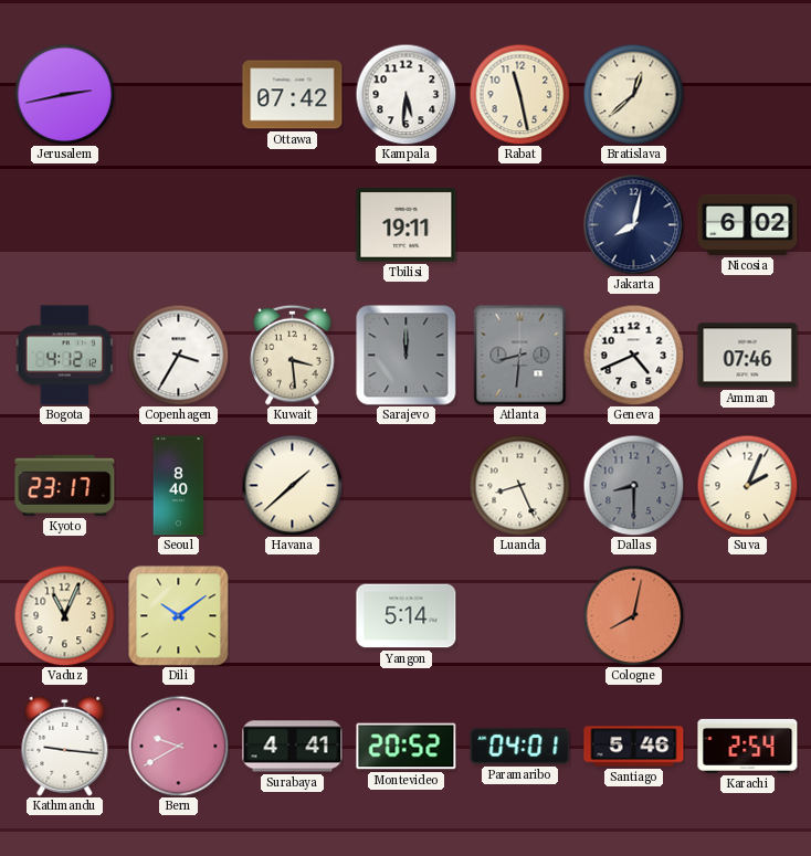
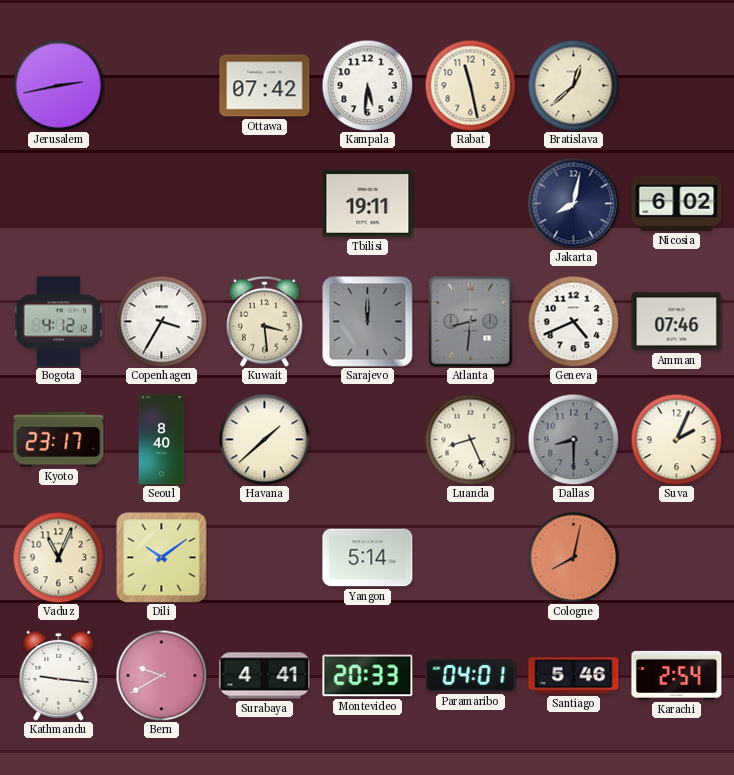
Montevideo: 20:52 -> 20:33 (368, 676)
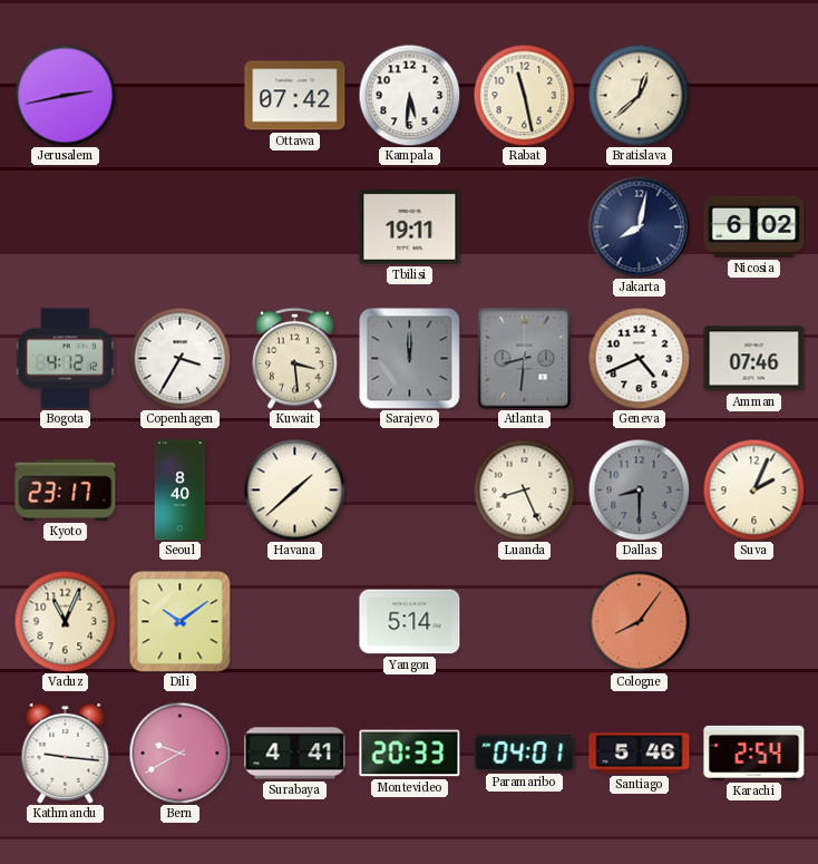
Cologne: 8:02 -> 8:06 (639, 621)
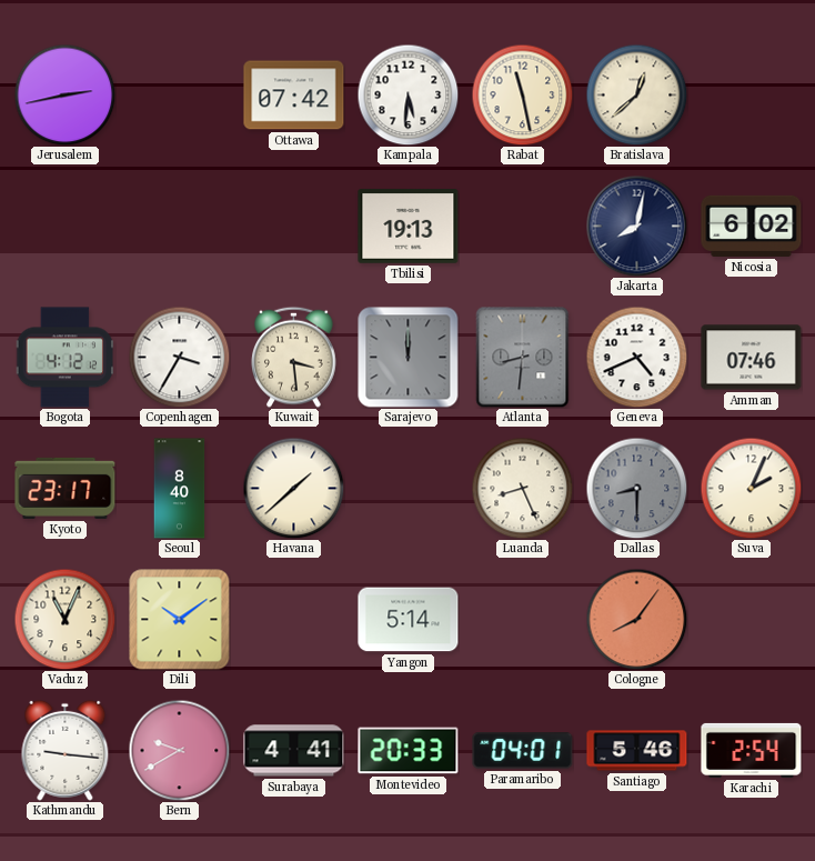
Tbilisi: 19:11 -> 19:13 (409, 227)
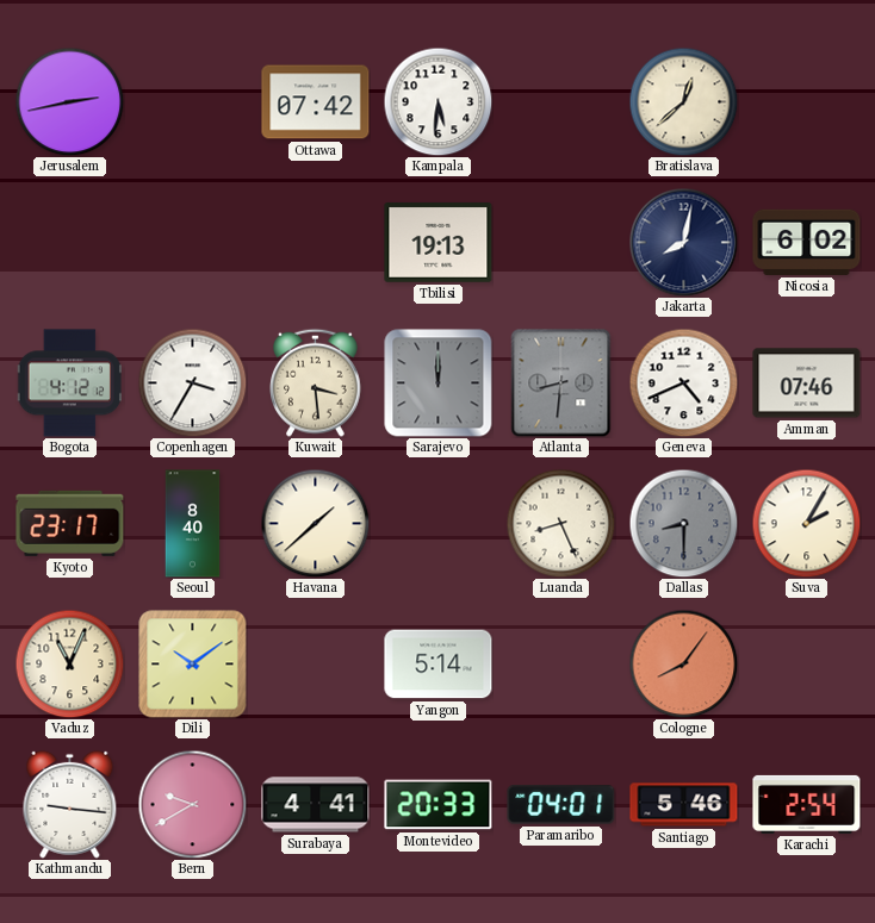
Rabat: 11:28 -> none (522, 94)
Suva: 2:04 -> 2:05 (806, 523)
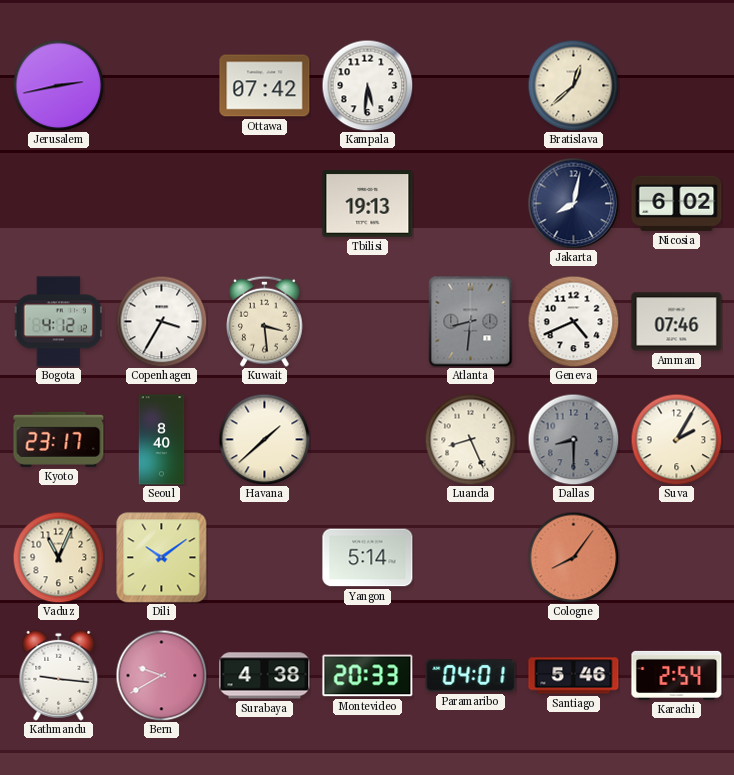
Sarajevo: 12:00 -> none (439, 383)
Surabaya: 4:41 -> 4:38 (265, 676)
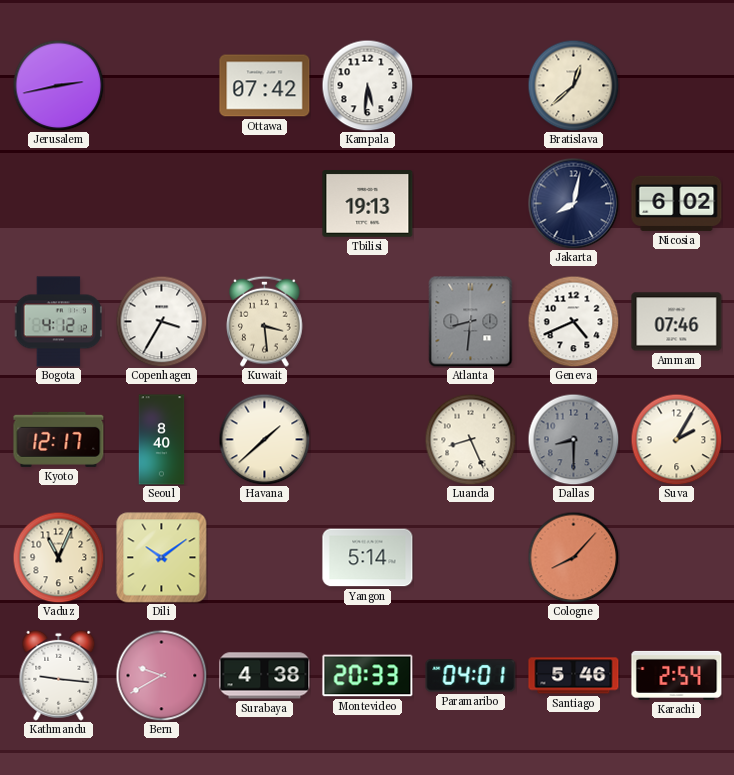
Kyoto: 23:17 -> 12:17 (59, 439)
Cologne: 8:06 -> 8:07 (573, 557)
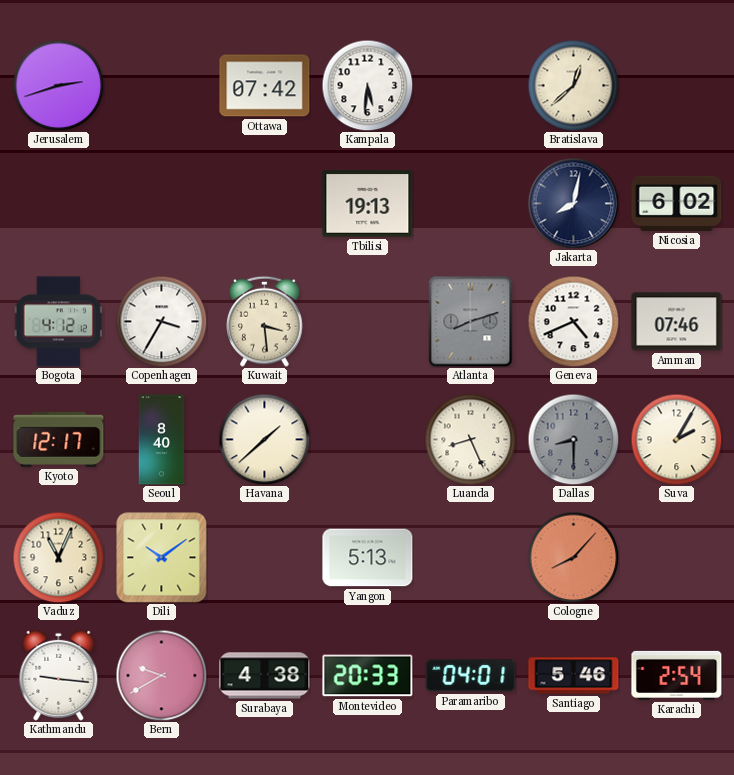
Jerusalem: 2:43 -> 2:42 (58, 85)
Atlanta: 8:31 -> 8:12 (471, 322)
Yangon: 5:14 -> 5:13 (368, 558)
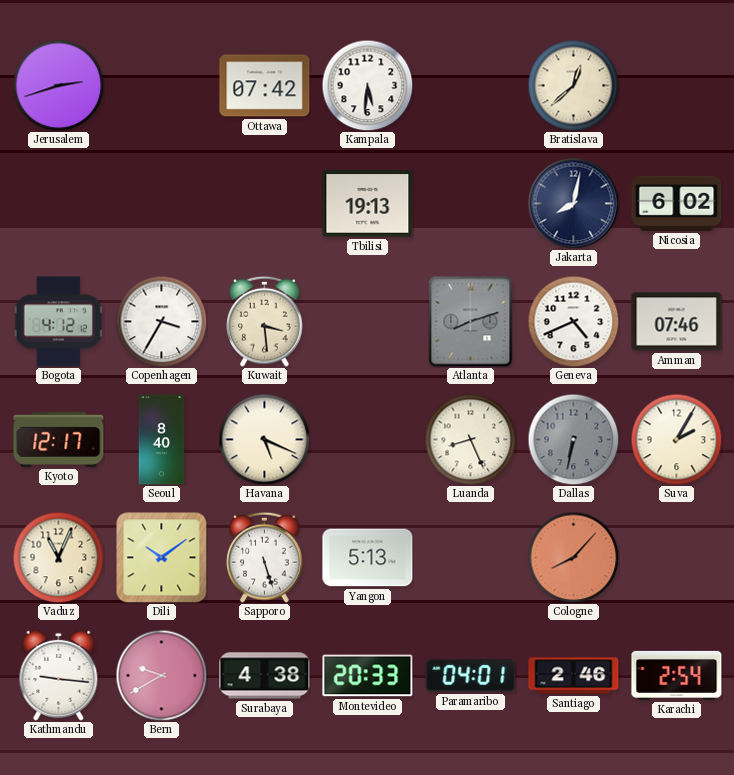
Havana: 1:38 -> 5:19 (264, 439)
Dallas: 8:30 -> 6:32 (573, 439)
Sapporo: none -> 5:27 (265, 557)
Santiago: 5:46 -> 2:46 (574, 676)
